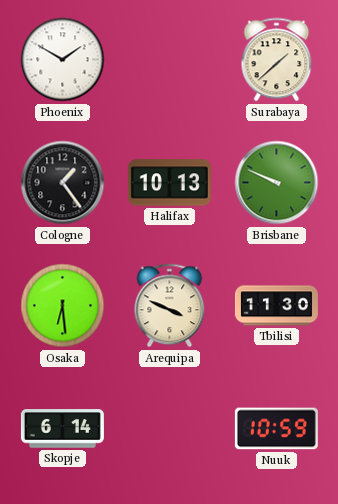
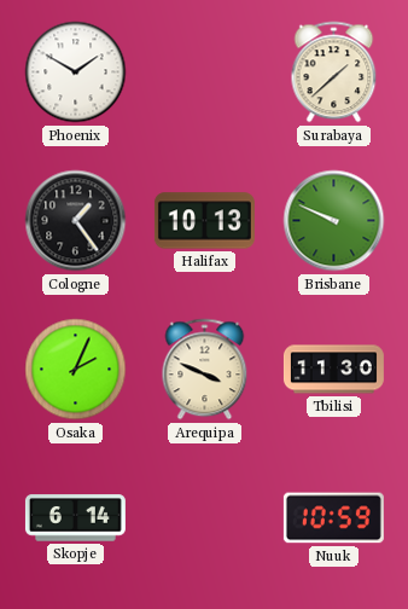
Osaka: 6:29 -> 2:04 (76, 370)
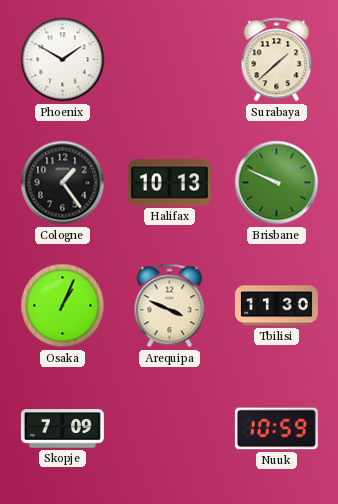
Osaka: 2:04 -> 1:04 (63, 306)
Skopje: 6:14 -> 7:09 (62, 429)
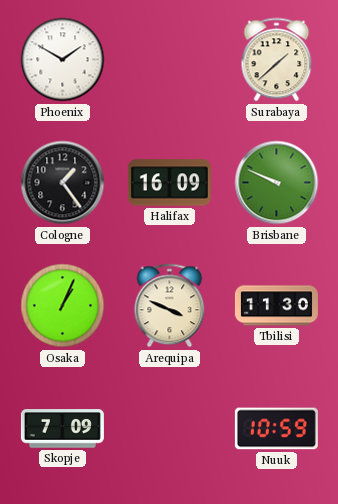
Halifax: 10:13 -> 16:09 (169, 183)
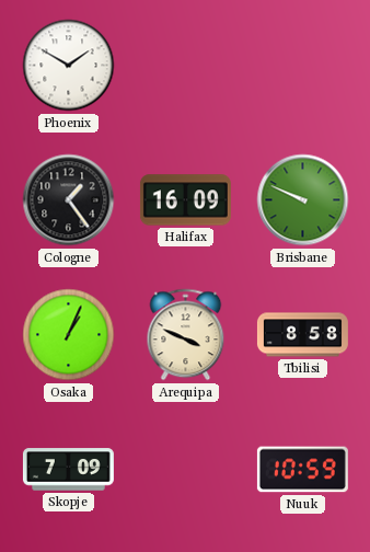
Surabaya: 1:38 -> none (277, 60)
Tbilisi: 11:30 -> 8:58 (302, 335)
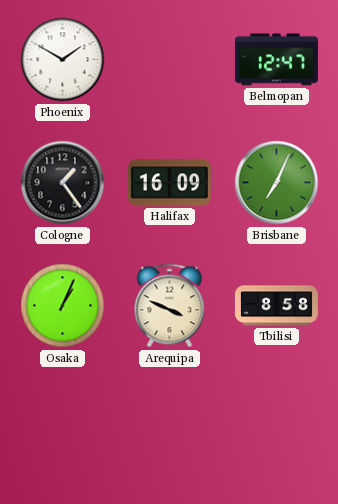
Belmopan: none -> 12:47 (276, 60)
Brisbane: 9:49 -> 7:04 (277, 183)
Skopje: 7:09 -> none (68, 470)
Nuuk: 10:59 -> none (302, 470)
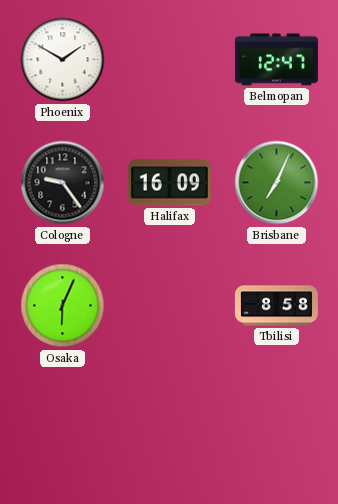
Cologne: 1:24 -> 9:24 (63, 183)
Osaka: 1:04 -> 6:04 (63, 306)
Arequipa: 3:49 -> none (170, 306)
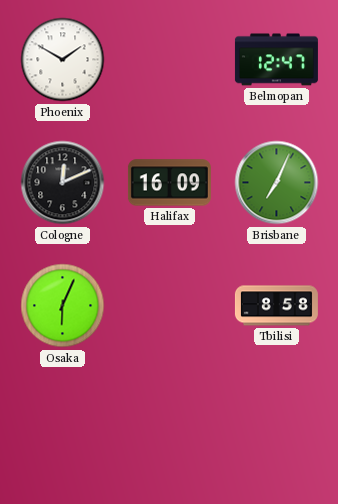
Cologne: 9:24 -> 12:11 (63, 183)
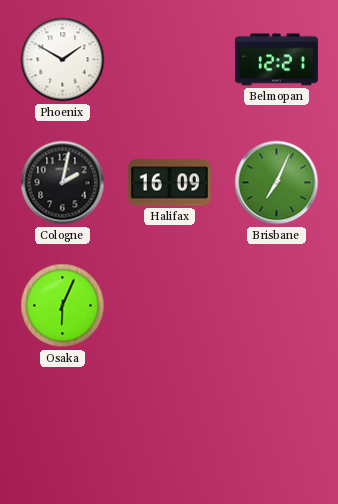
Belmopan: 12:47 -> 12:21 (276, 60)
Cologne: 12:11 -> 2:02 (63, 183)
Tbilisi: 8:58 -> none (276, 306)
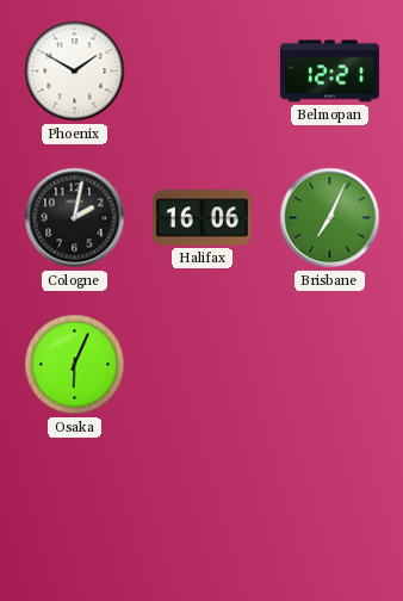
Halifax: 16:09 -> 16:06 (201, 218)
